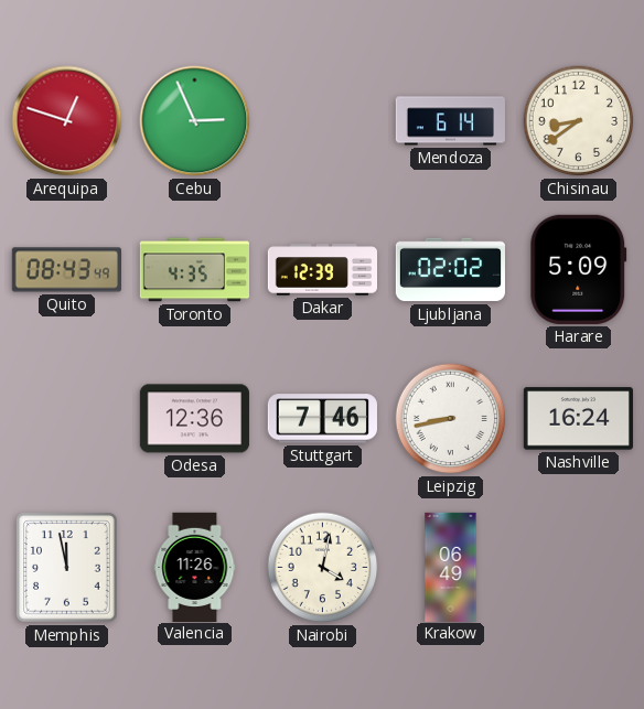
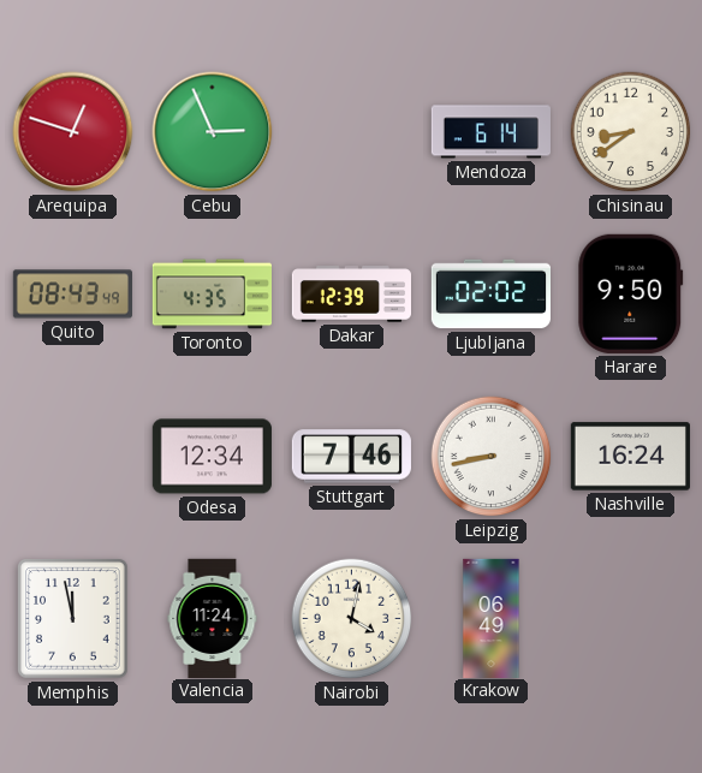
Harare: 5:09 -> 9:50 (631, 293)
Odesa: 12:36 -> 12:34 (212, 457)
Valencia: 11:26 -> 11:24 (213, 618)
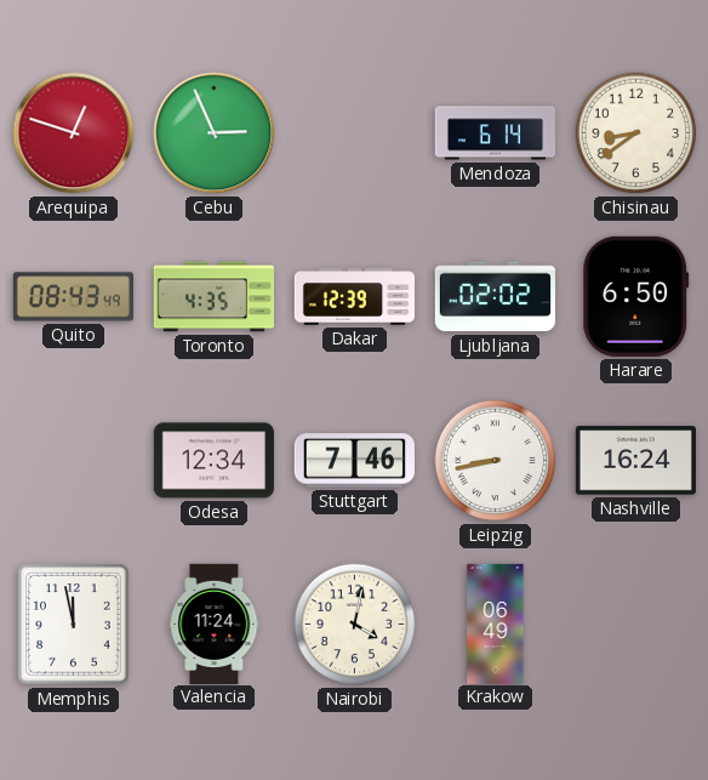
Harare: 9:50 -> 6:50 (636, 296)
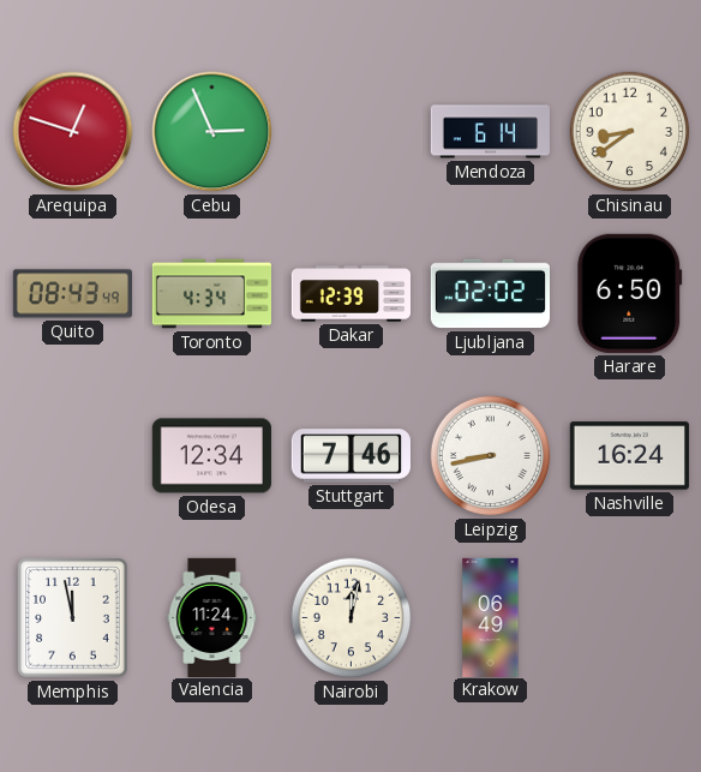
Toronto: 4:35 -> 4:34 (211, 294)
Nairobi: 4:02 -> 12:02 (352, 618)
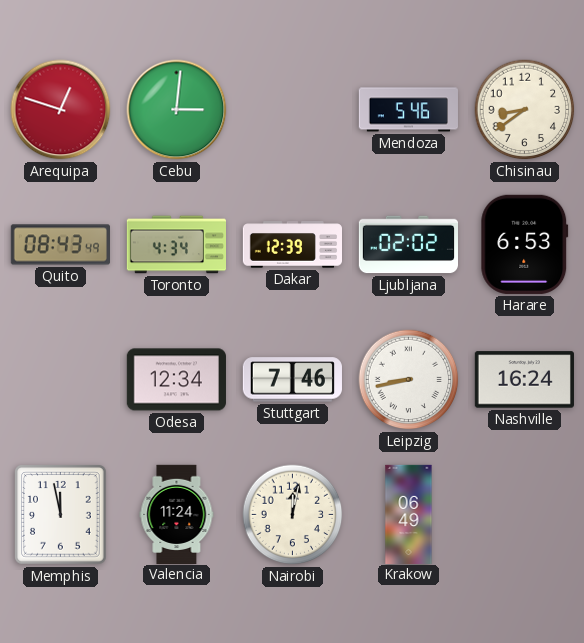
Cebu: 2:56 -> 3:01 (177, 110)
Mendoza: 6:14 -> 5:46 (408, 110)
Harare: 6:50 -> 6:53 (525, 244)
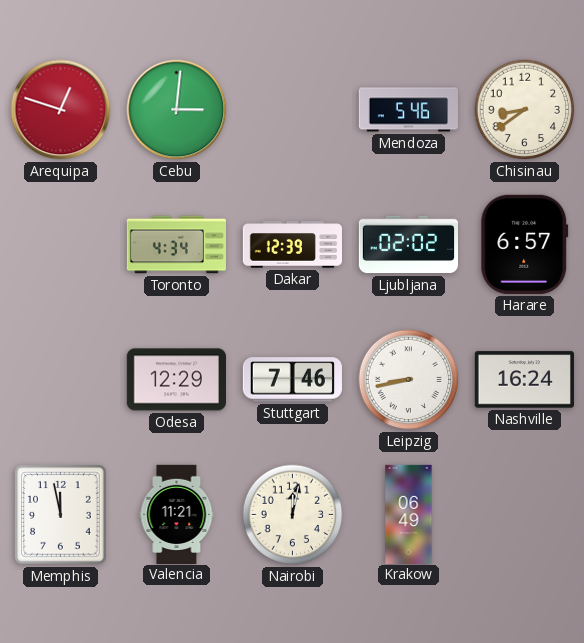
Quito: 08:43 -> none (60, 245)
Harare: 6:53 -> 6:57 (525, 244)
Odesa: 12:34 -> 12:29 (176, 380)
Valencia: 11:24 -> 11:21 (177, 514)
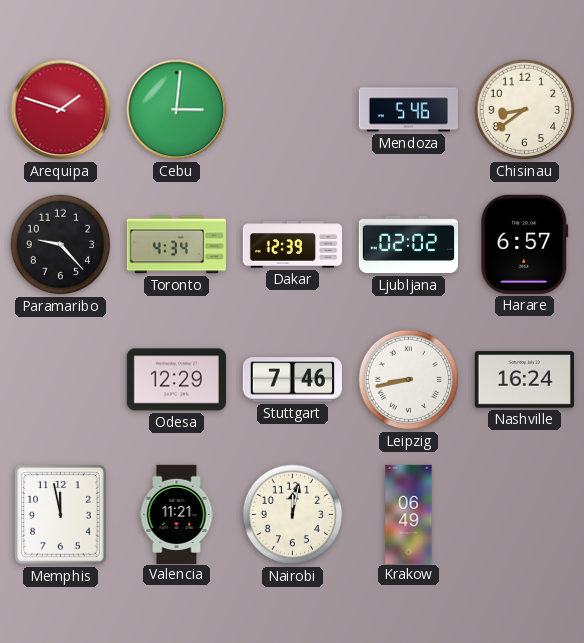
Arequipa: 12:48 -> 1:48 (61, 110)
Paramaribo: none -> 9:23 (61, 245)
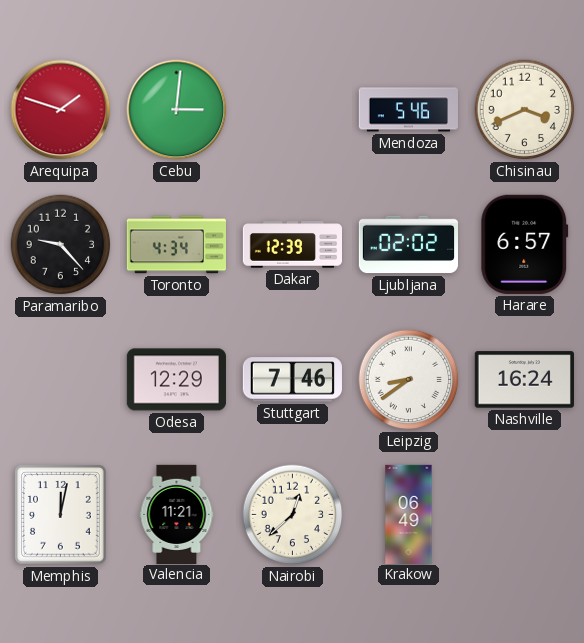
Chisinau: 8:39 -> 3:41 (525, 110)
Leipzig: 8:43 -> 8:39 (409, 380)
Memphis: 11:58 -> 12:02 (61, 515)
Nairobi: 12:02 -> 12:38 (293, 515)
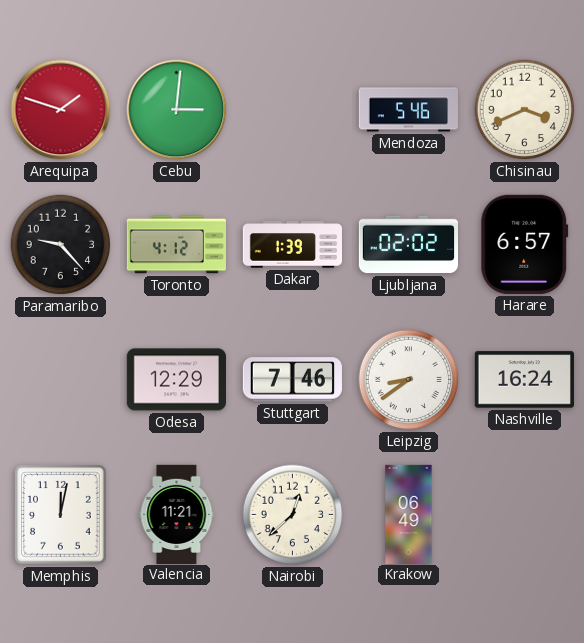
Toronto: 4:34 -> 4:12 (176, 245)
Dakar: 12:39 -> 1:39 (292, 245)
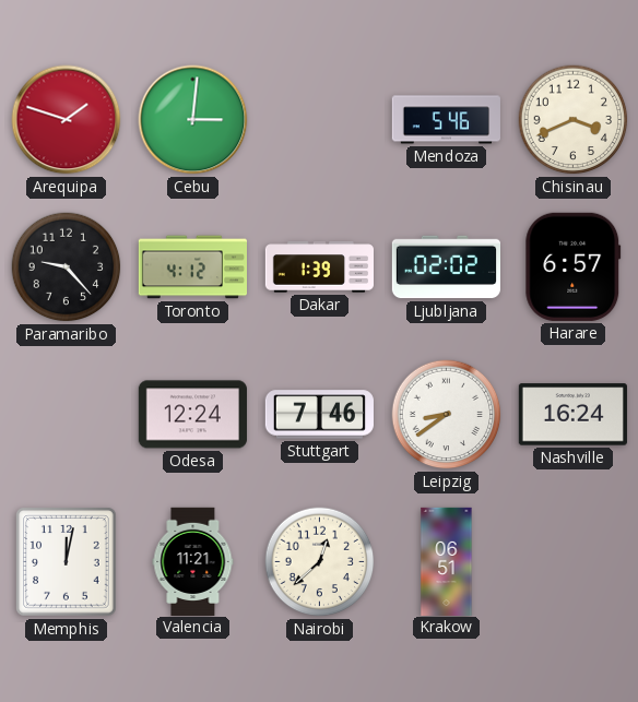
Odesa: 12:29 -> 12:24 (192, 415)
Krakow: 06:49 -> 06:51 (447, 561)
